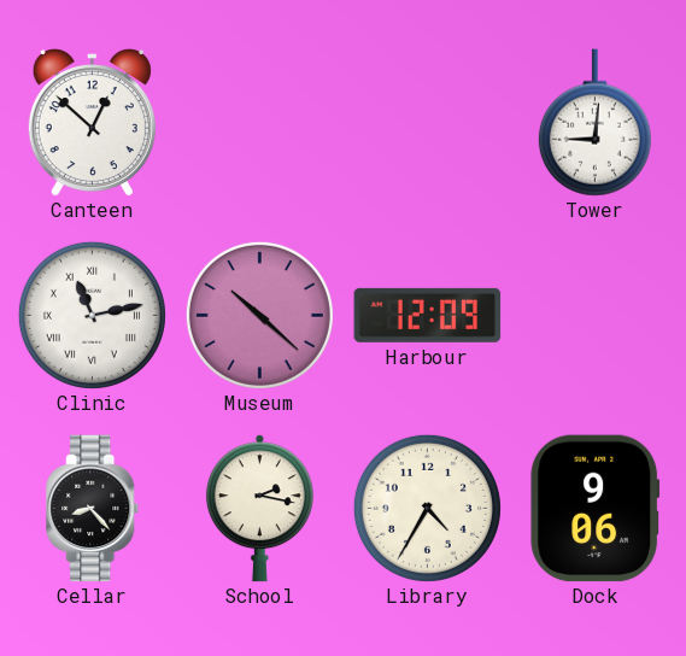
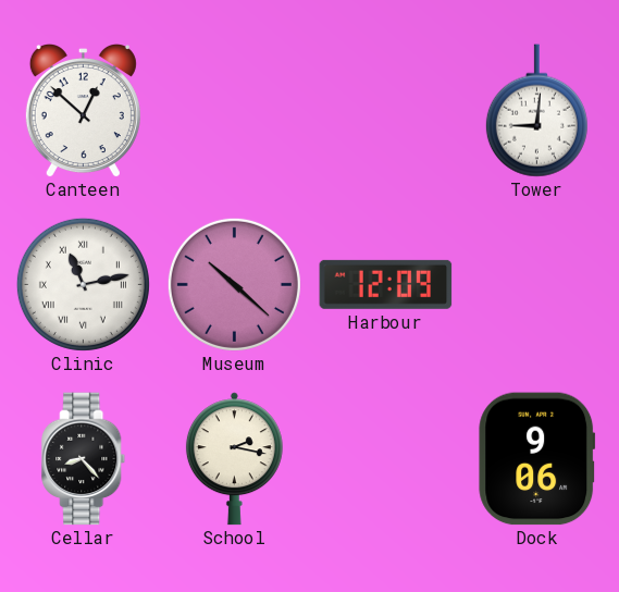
Library: 4:35 -> none (427, 508)
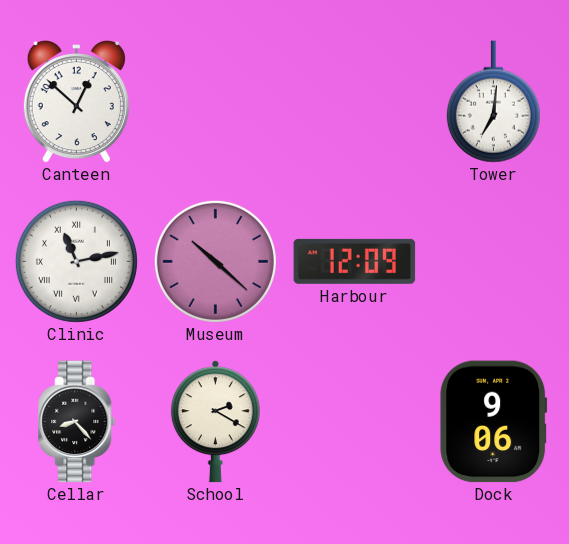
Tower: 9:01 -> 7:01 (493, 102)
School: 2:17 -> 2:20 (215, 422)
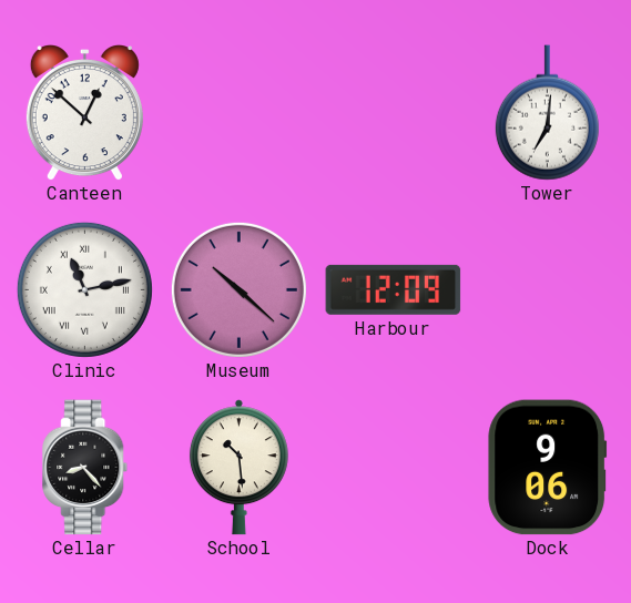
School: 2:20 -> 10:29 (238, 468)
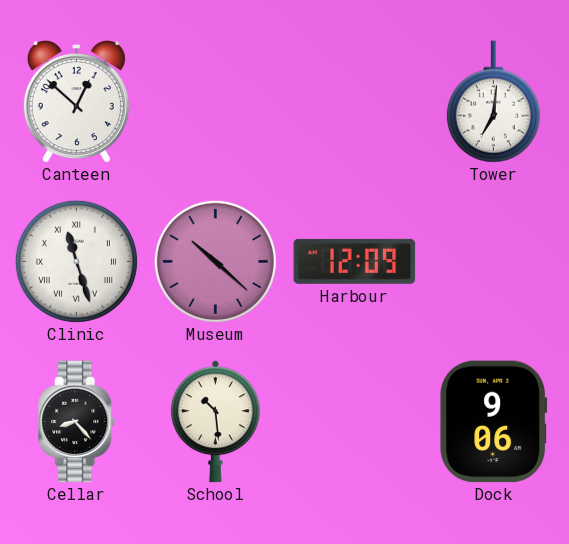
Clinic: 11:13 -> 11:27 (76, 261)
